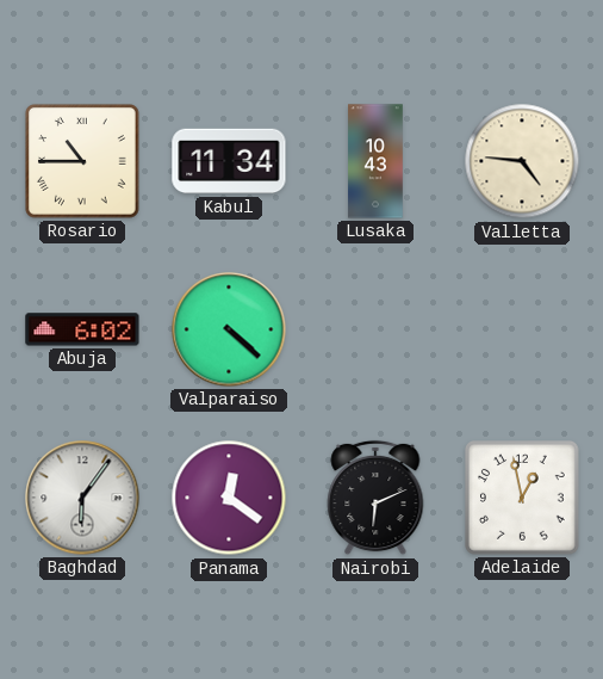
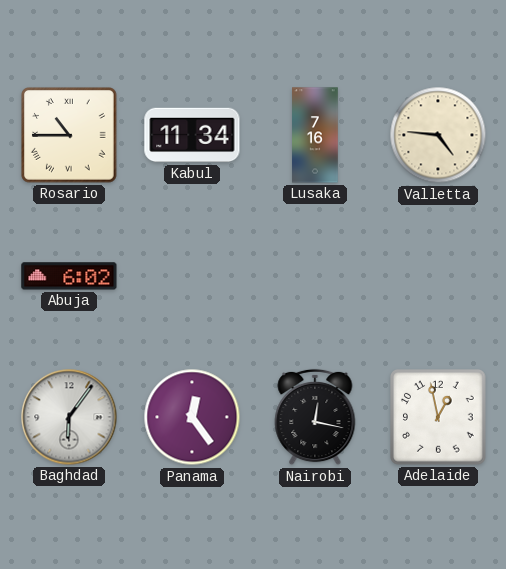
Lusaka: 10:43 -> 7:16 (315, 135)
Valparaiso: 4:22 -> none (229, 329)
Panama: 12:21 -> 12:24 (192, 417)
Nairobi: 6:11 -> 12:17 (315, 417)
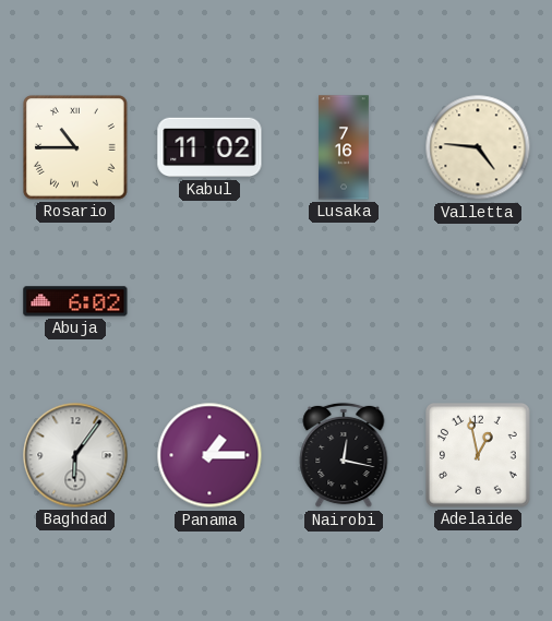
Kabul: 11:34 -> 11:02 (209, 147)
Panama: 12:24 -> 1:15 (209, 455)
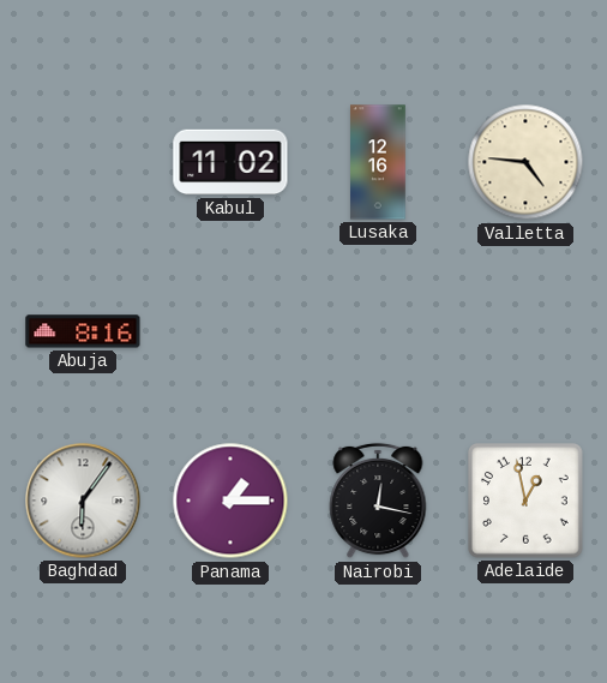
Rosario: 10:45 -> none (76, 148)
Lusaka: 7:16 -> 12:16 (378, 162)
Abuja: 6:02 -> 8:16 (83, 331)
